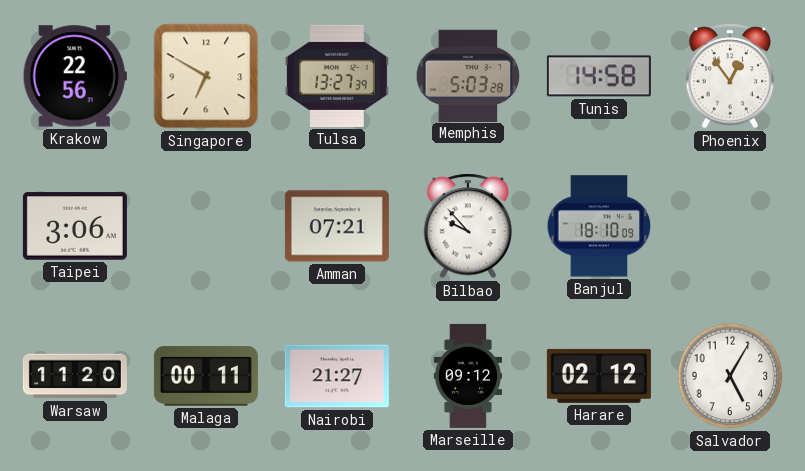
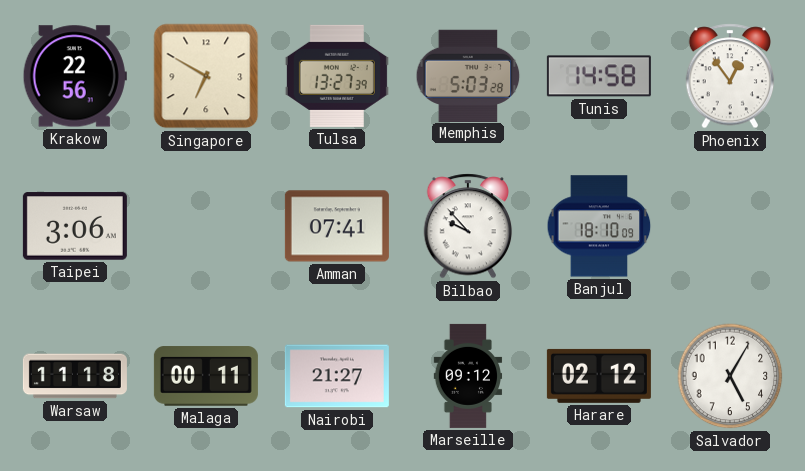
Amman: 07:21 -> 07:41 (337, 226)
Warsaw: 11:20 -> 11:18 (75, 376)
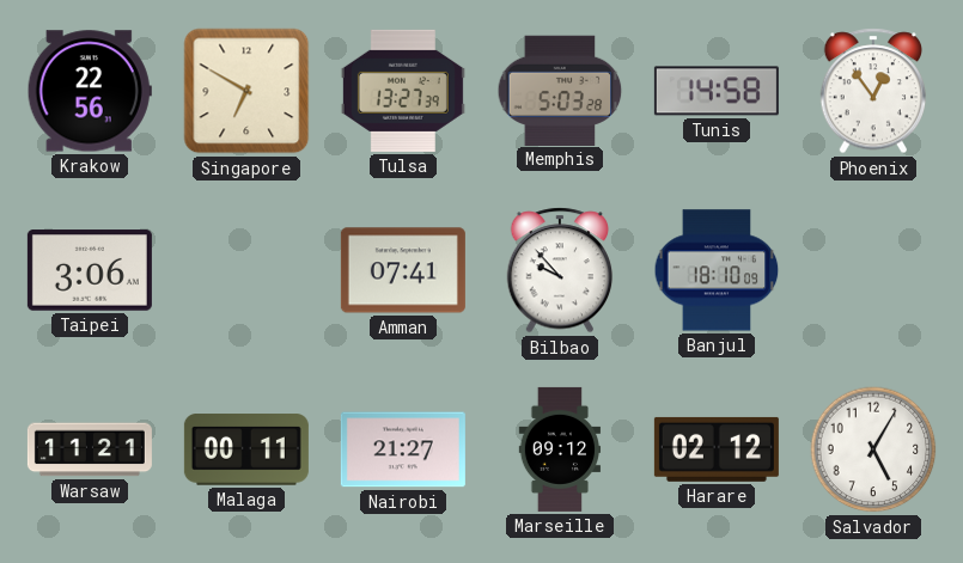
Warsaw: 11:18 -> 11:21 (90, 449)
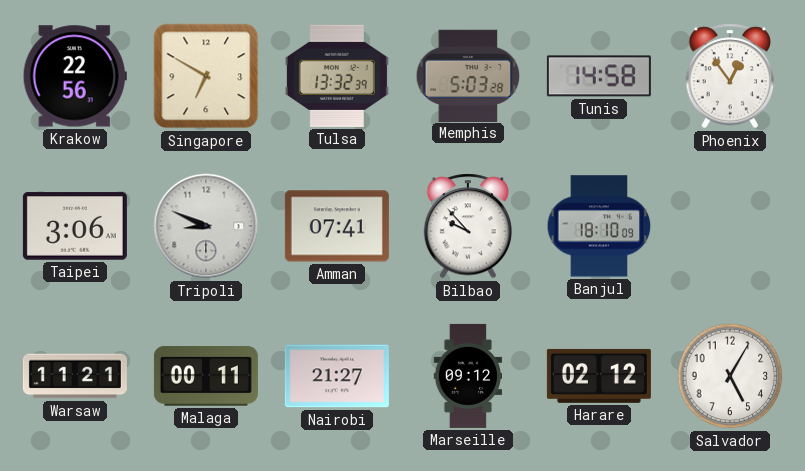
Tulsa: 13:27 -> 13:32 (337, 76)
Tripoli: none -> 8:49 (206, 226)
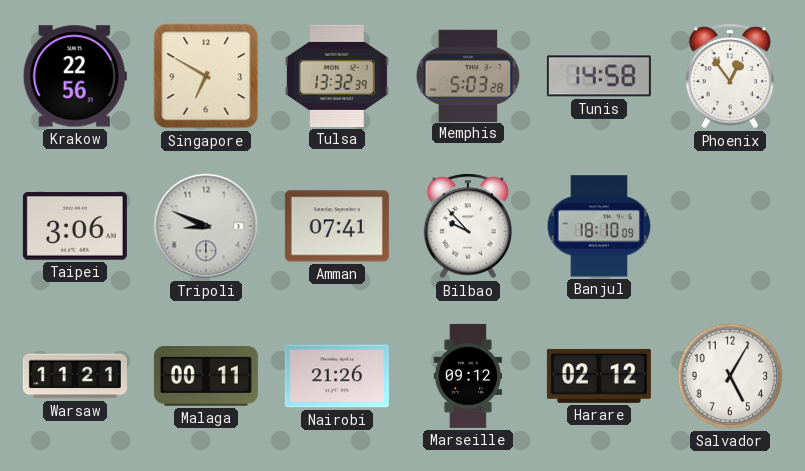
Nairobi: 21:27 -> 21:26 (337, 376)
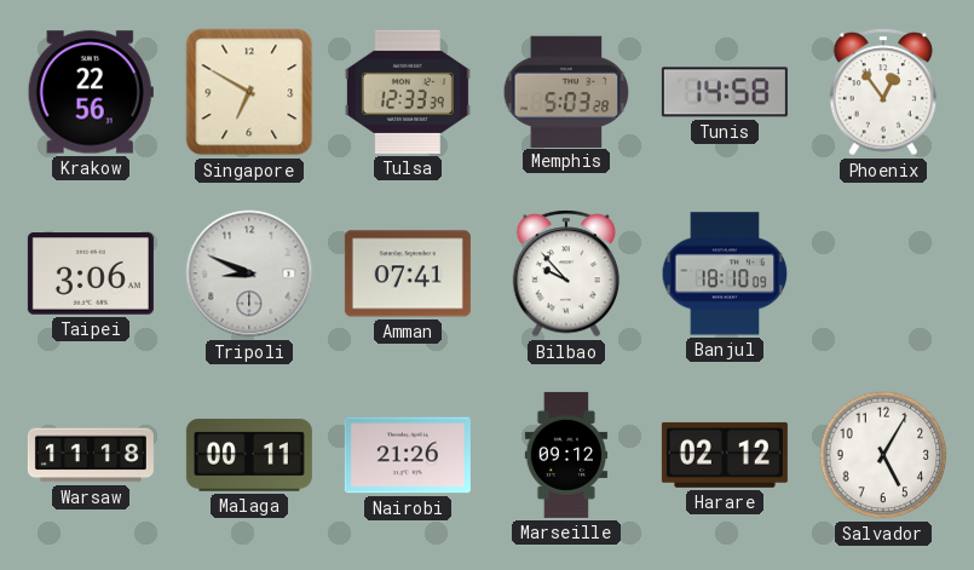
Tulsa: 13:32 -> 12:33 (408, 92)
Warsaw: 11:21 -> 11:18 (91, 455)
